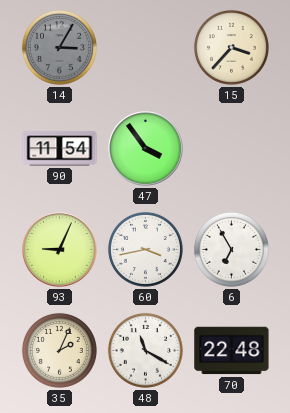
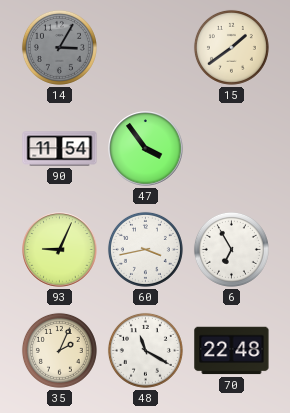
15: 3:37 -> 1:39 (231, 47)
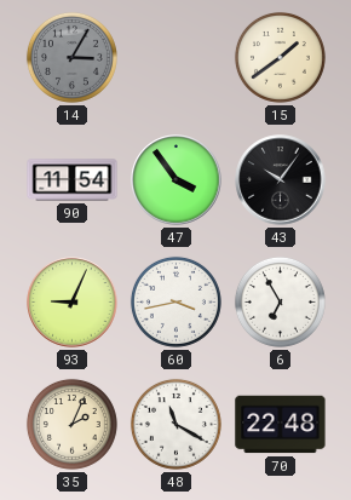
43: none -> 10:06 (281, 180)
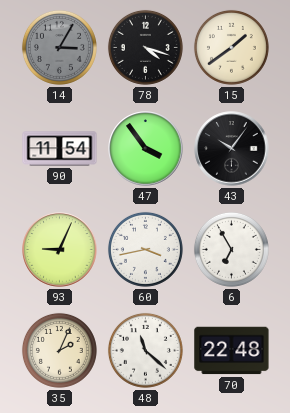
78: none -> 4:18 (145, 47)
48: 11:20 -> 11:22 (145, 350)
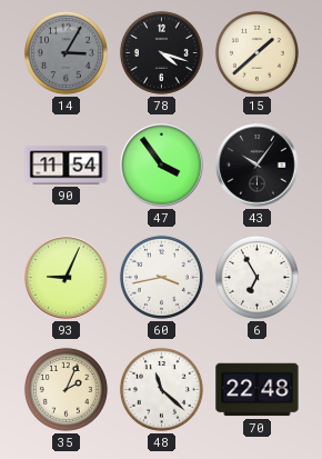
15: 1:39 -> 1:38 (256, 52)
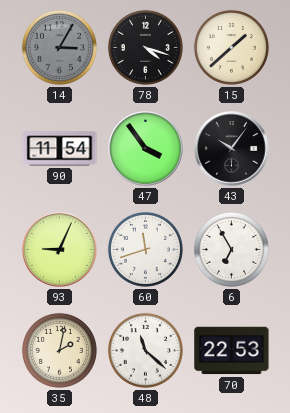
60: 3:43 -> 11:42 (145, 249)
35: 2:04 -> 2:02 (59, 350)
70: 22:48 -> 22:53 (232, 351)
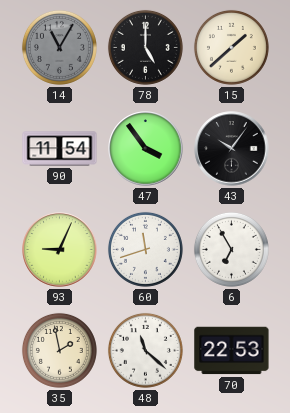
14: 3:05 -> 11:05 (59, 47)
78: 4:18 -> 5:00 (145, 47)
35: 2:02 -> 1:58 (59, 350)
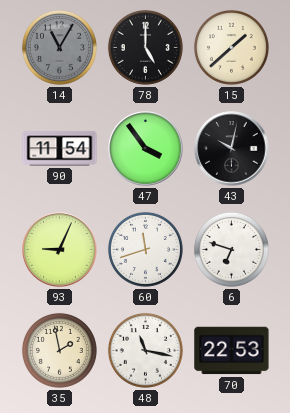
43: 10:06 -> 10:02 (232, 149)
6: 6:55 -> 6:48 (231, 249)
48: 11:22 -> 11:17 (145, 350)
